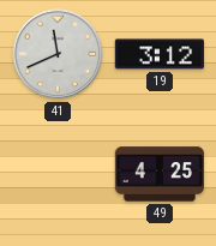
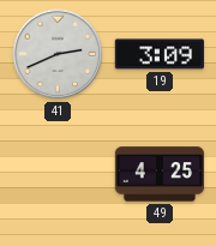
41: 11:41 -> 2:41 (58, 54)
19: 3:12 -> 3:09 (158, 54)
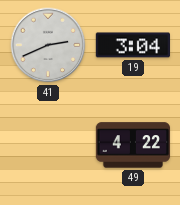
19: 3:09 -> 3:04 (132, 45)
49: 4:25 -> 4:22 (132, 145)
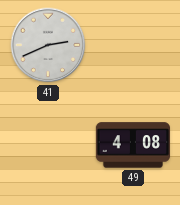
19: 3:04 -> none (132, 45)
49: 4:22 -> 4:08 (132, 145)
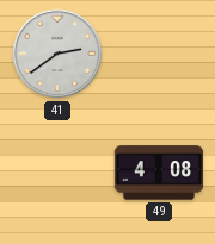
41: 2:41 -> 2:39 (57, 54)
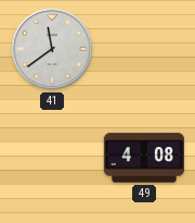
41: 2:39 -> 11:39 (52, 49)
